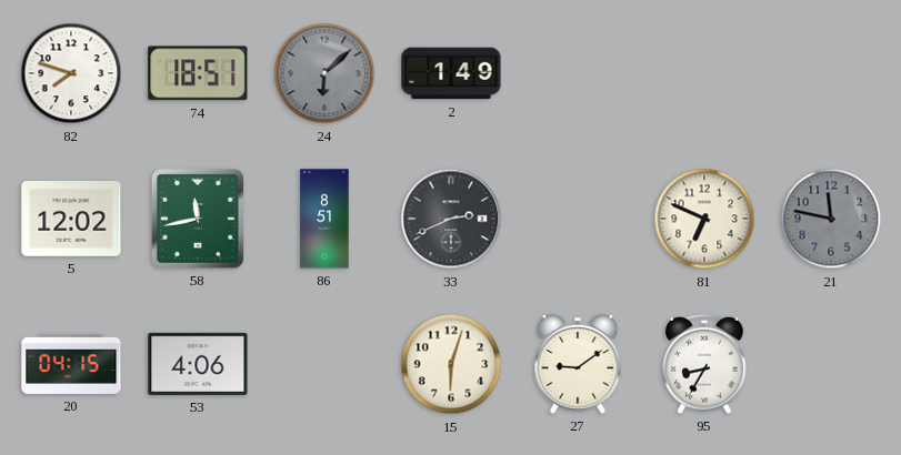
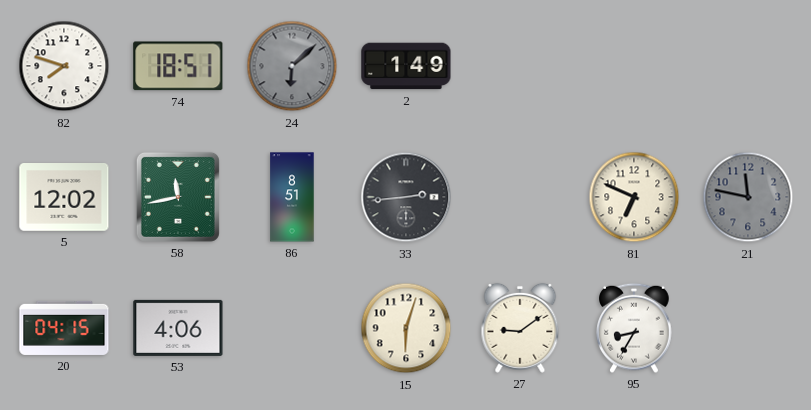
33: 2:41 -> 2:44 (406, 197)
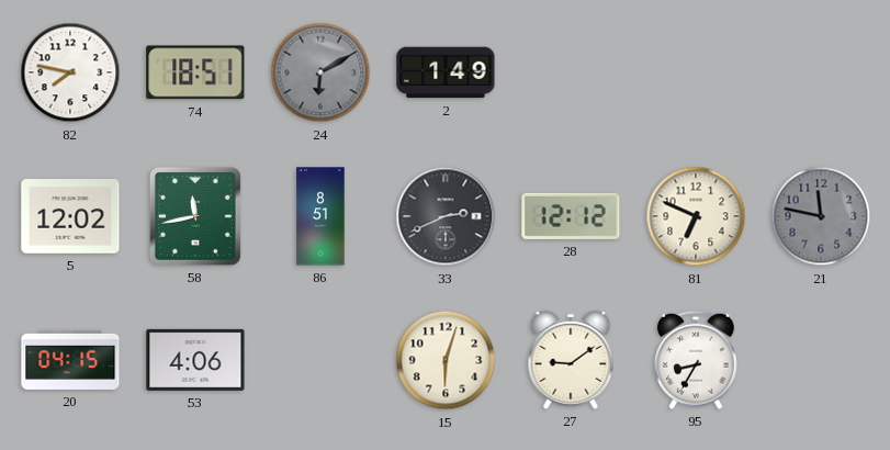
82: 7:48 -> 7:47 (70, 72)
24: 6:08 -> 6:10 (320, 72)
33: 2:44 -> 2:41 (446, 216)
28: none -> 12:12 (571, 216)
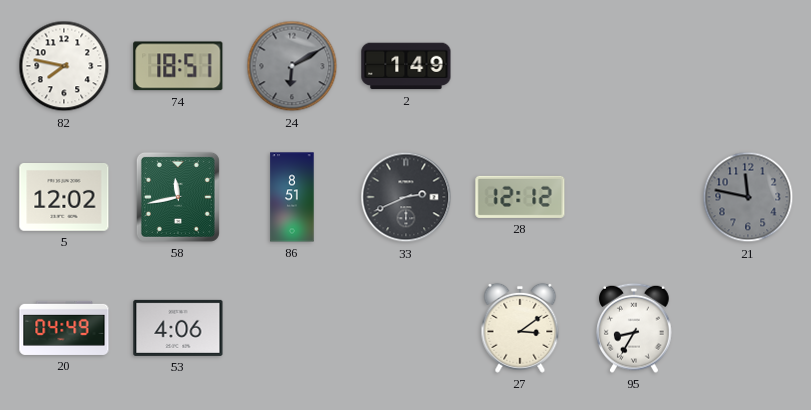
81: 6:49 -> none (696, 216)
20: 04:15 -> 04:49 (64, 328)
15: 6:03 -> none (446, 360)
27: 9:09 -> 3:09 (520, 328)
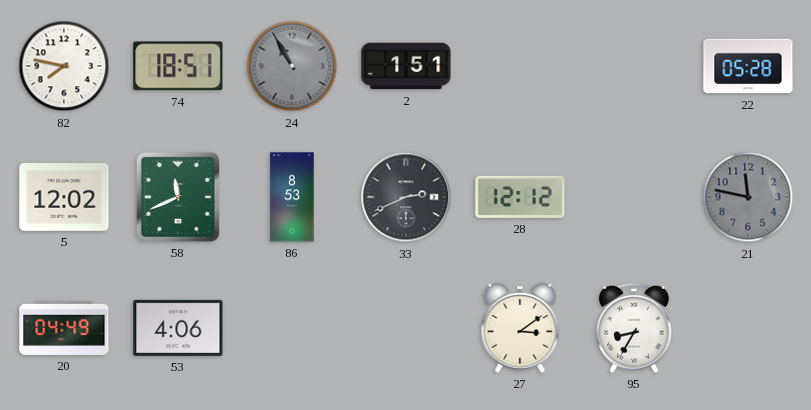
24: 6:10 -> 10:55 (292, 66)
2: 1:49 -> 1:51 (406, 66)
22: none -> 05:28 (748, 66)
58: 11:43 -> 11:41 (178, 197)
86: 8:51 -> 8:53 (292, 197)
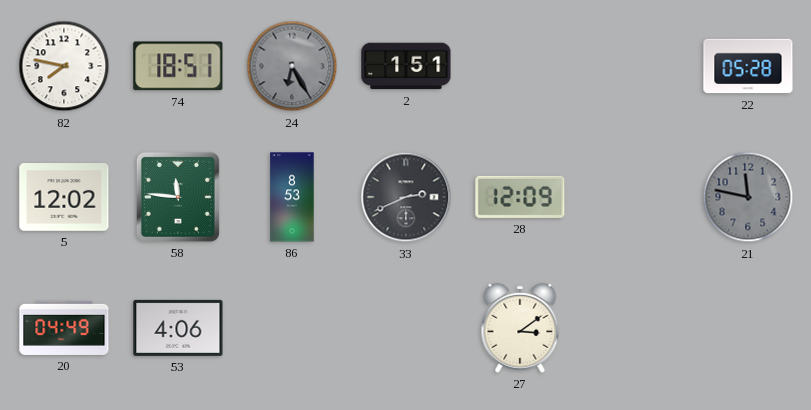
24: 10:55 -> 6:25 (292, 66)
58: 11:41 -> 11:46 (178, 197)
28: 12:12 -> 12:09 (520, 197)
95: 8:35 -> none (635, 328)
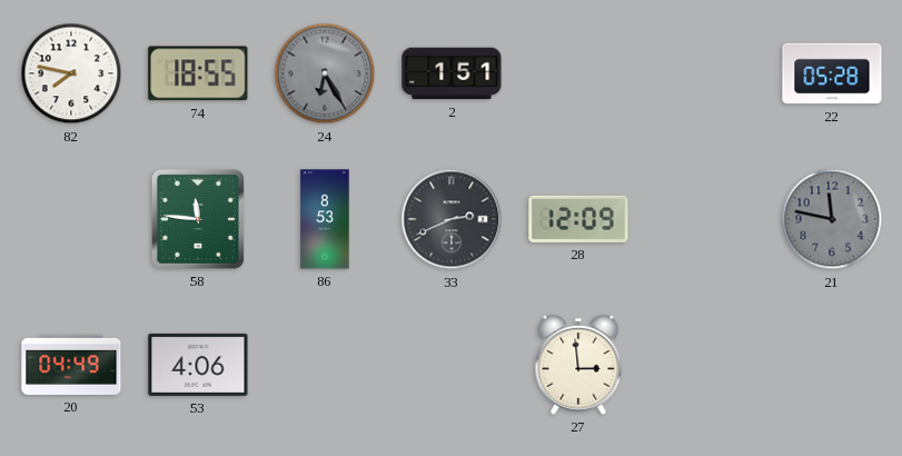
74: 18:51 -> 18:55 (198, 73)
5: 12:02 -> none (64, 198)
27: 3:09 -> 2:59 (578, 365)
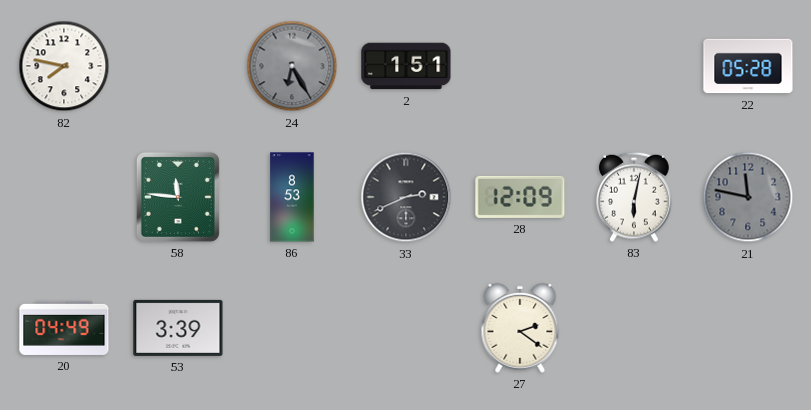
74: 18:55 -> none (198, 73)
83: none -> 6:02 (635, 197)
53: 4:06 -> 3:39 (178, 328)
27: 2:59 -> 2:21 (520, 328)
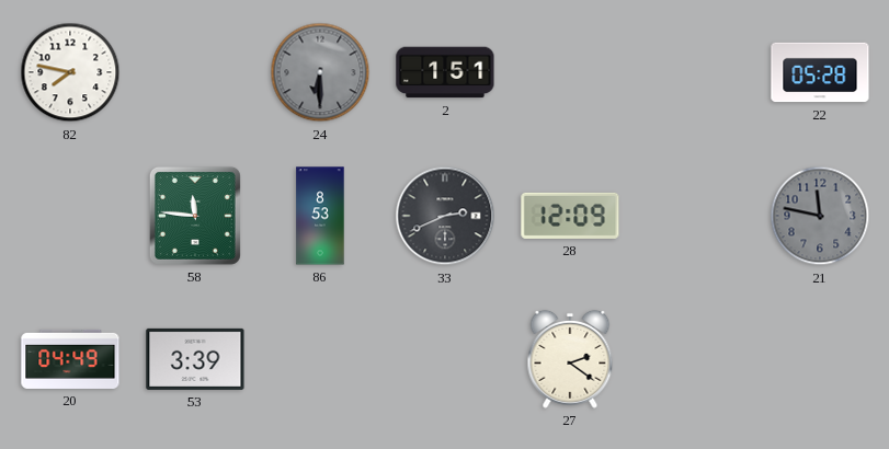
24: 6:25 -> 6:30 (320, 72)
83: 6:02 -> none (635, 197)
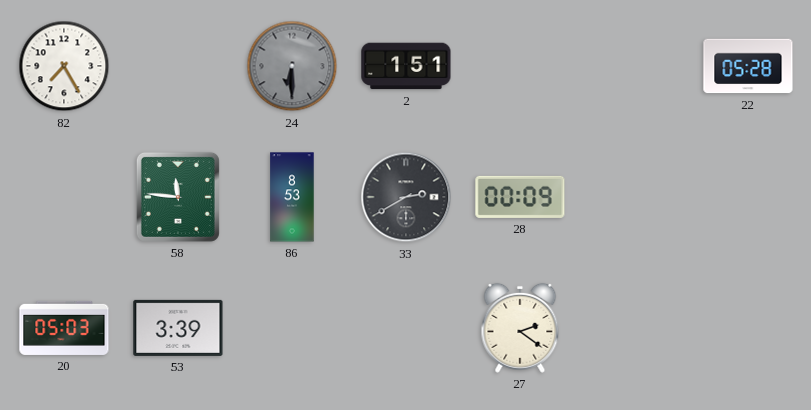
82: 7:47 -> 7:25 (64, 66)
33: 2:41 -> 2:40 (406, 197)
28: 12:09 -> 00:09 (520, 197)
21: 11:47 -> none (820, 216)
20: 04:49 -> 05:03 (64, 328)
